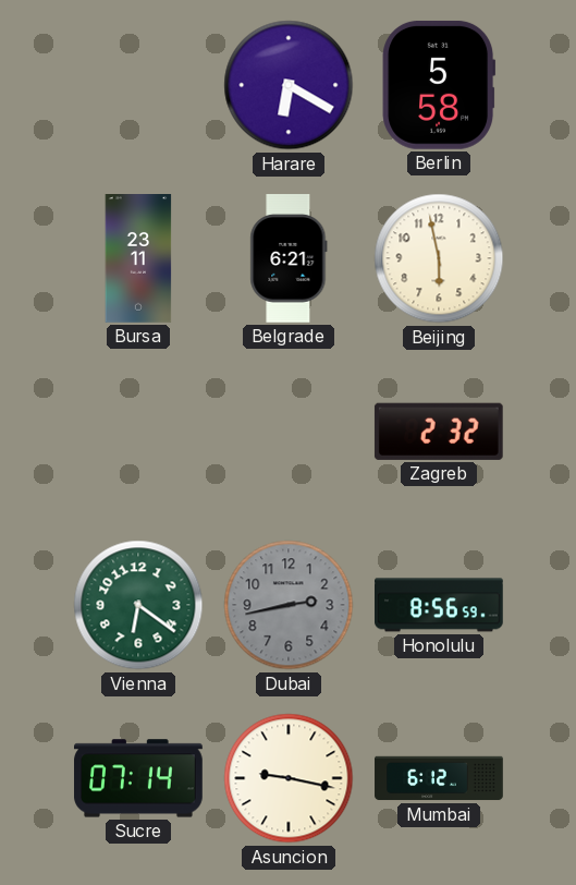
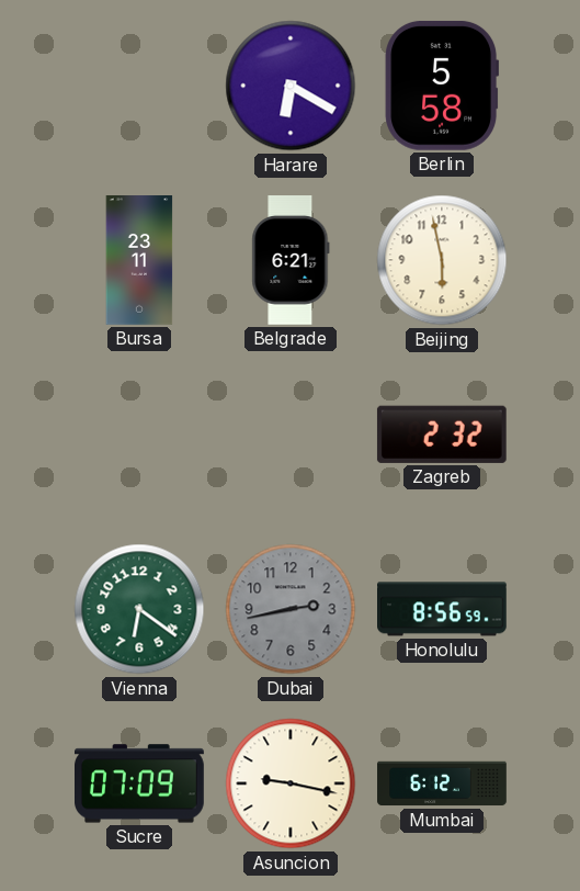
Sucre: 07:14 -> 07:09 (140, 783)
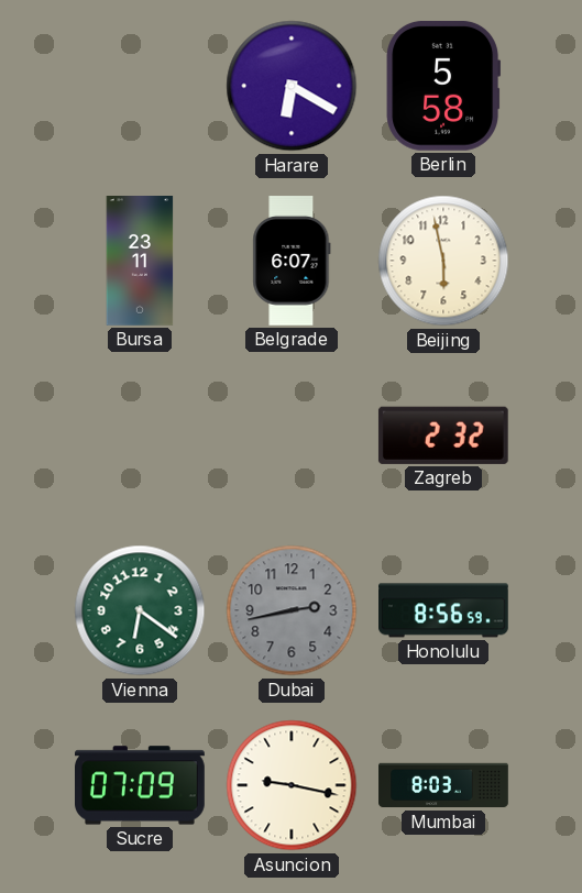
Belgrade: 6:21 -> 6:07 (292, 262)
Mumbai: 6:12 -> 8:03 (443, 785)
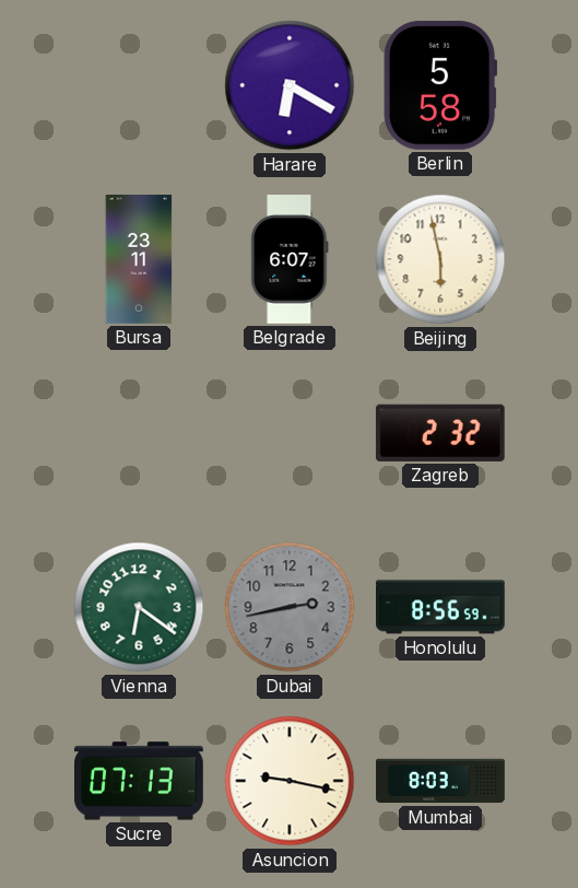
Sucre: 07:09 -> 07:13 (140, 781)
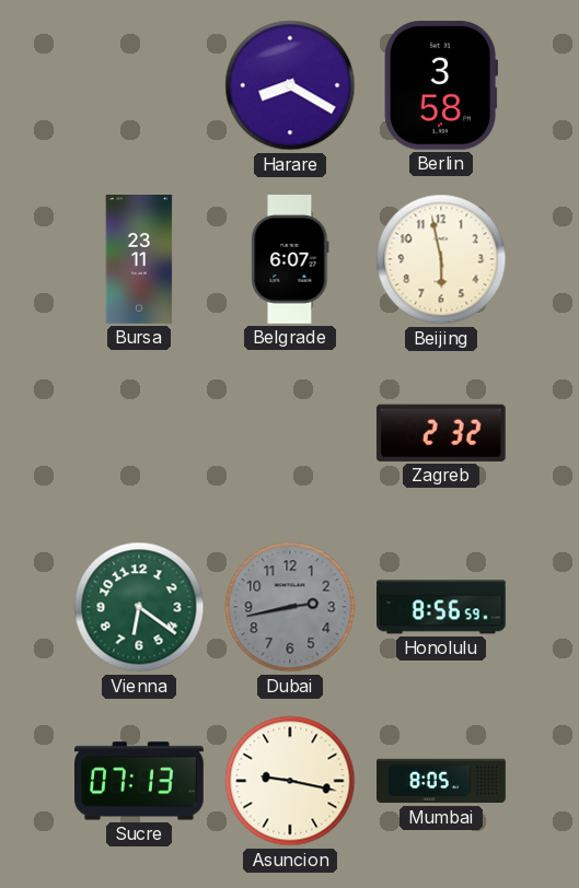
Harare: 6:20 -> 8:20 (290, 85)
Berlin: 5:58 -> 3:58 (441, 85)
Mumbai: 8:03 -> 8:05 (441, 781)
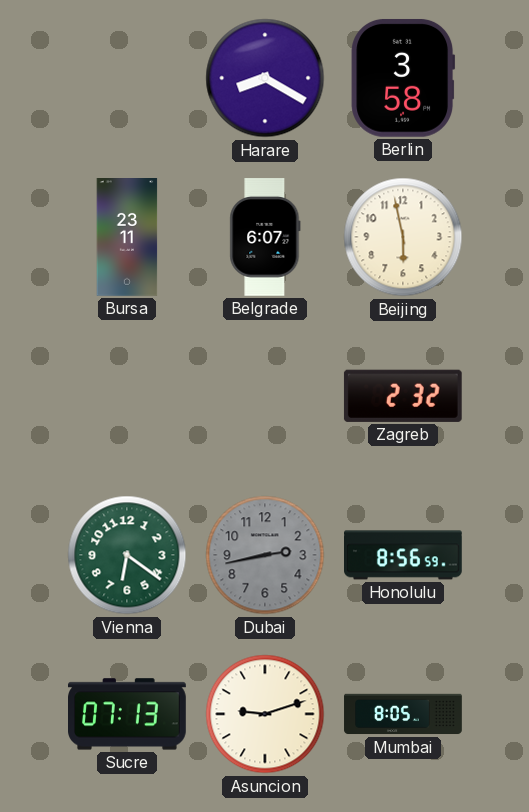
Asuncion: 9:17 -> 9:12 (265, 714)
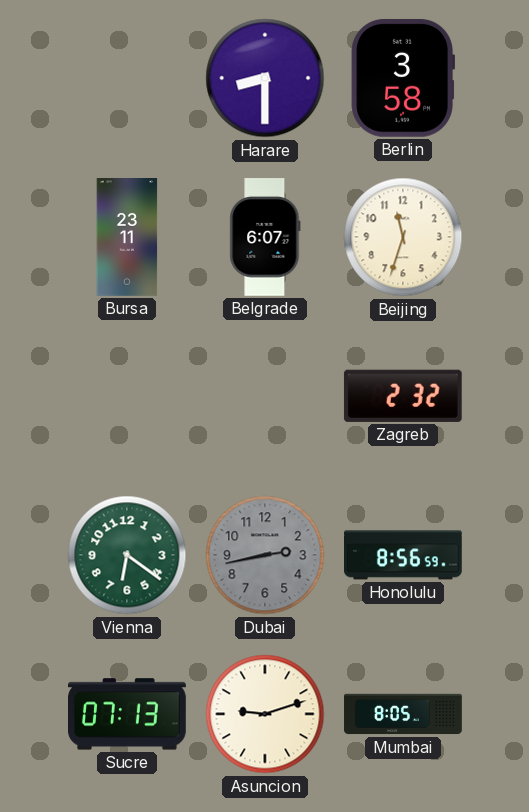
Harare: 8:20 -> 8:30 (265, 78)
Beijing: 5:58 -> 11:33 (403, 237)
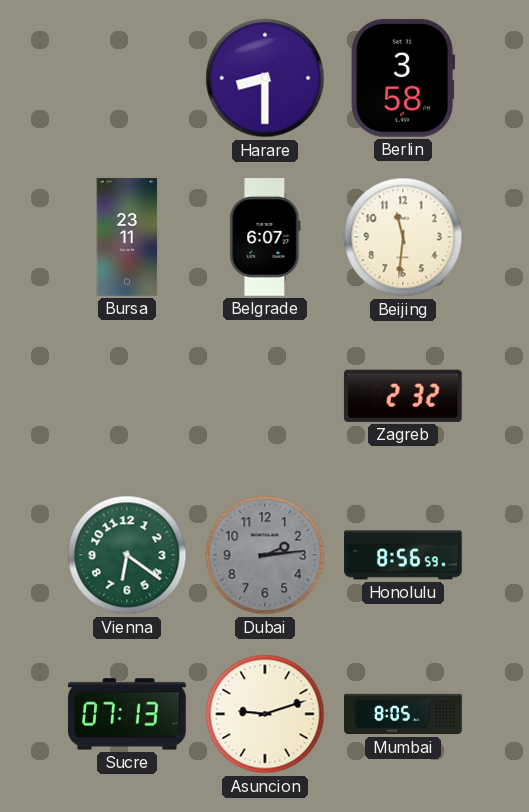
Beijing: 11:33 -> 11:31 (403, 237)
Dubai: 2:43 -> 2:14 (265, 555)
